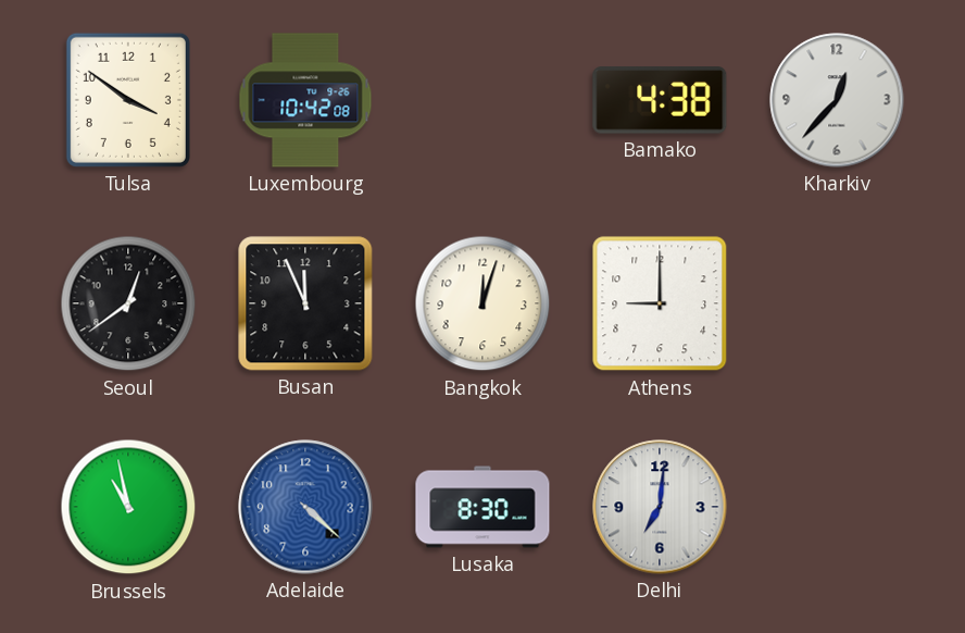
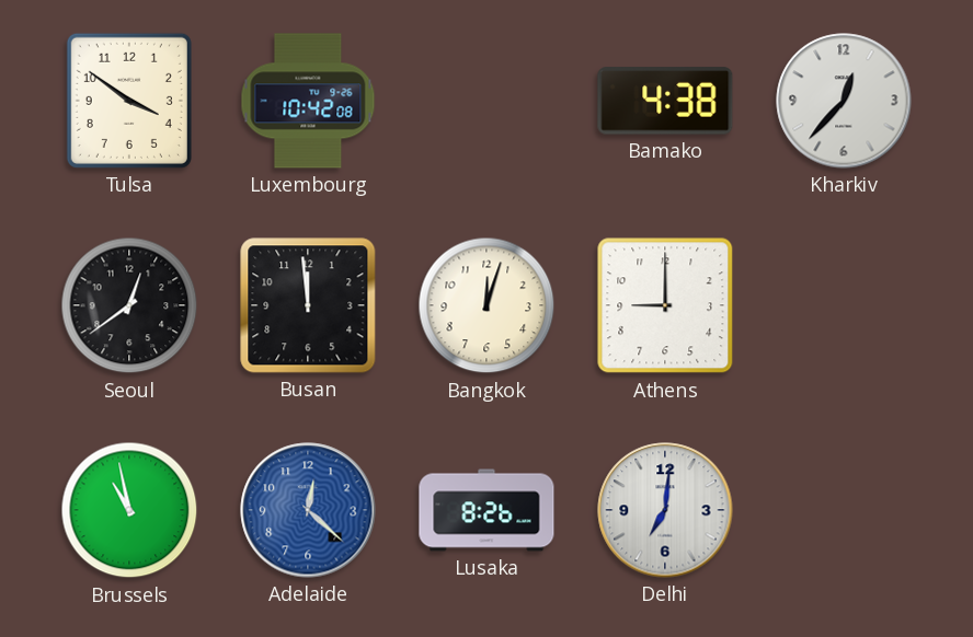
Busan: 11:56 -> 11:59 (308, 305)
Adelaide: 4:22 -> 12:22 (308, 510)
Lusaka: 8:30 -> 8:26 (486, 510)
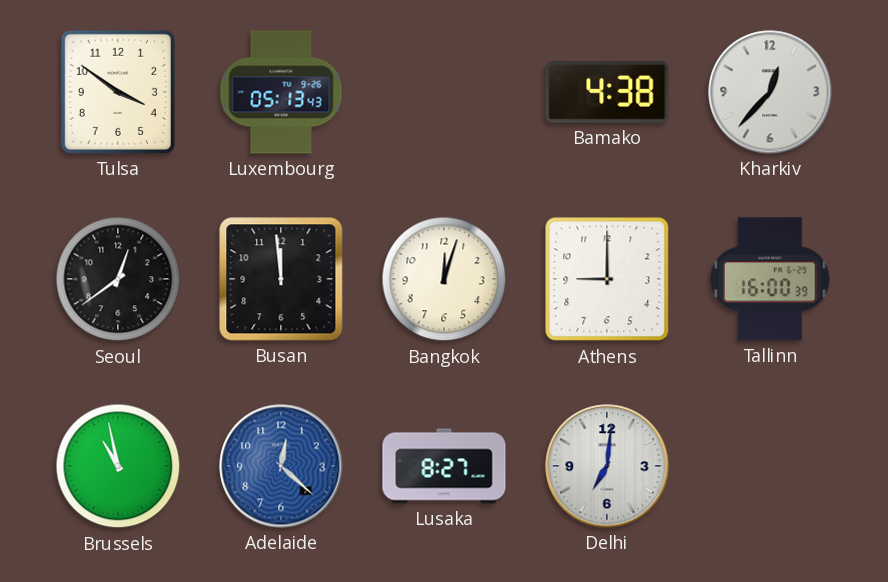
Luxembourg: 10:42 -> 05:13 (281, 92)
Tallinn: none -> 16:00 (771, 279)
Lusaka: 8:26 -> 8:27 (444, 466)
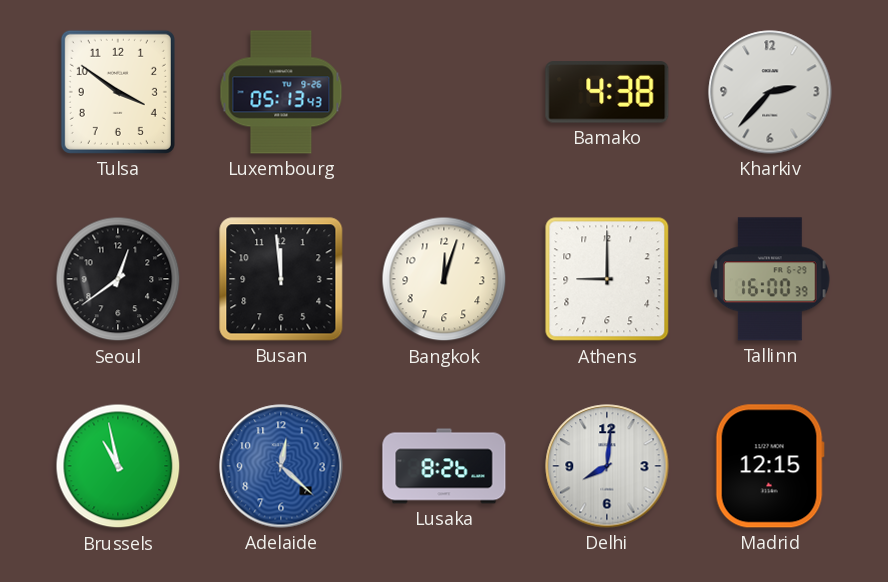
Kharkiv: 12:37 -> 2:37 (770, 92)
Lusaka: 8:27 -> 8:26 (444, 466)
Delhi: 7:01 -> 8:01 (607, 466)
Madrid: none -> 12:15 (770, 466)
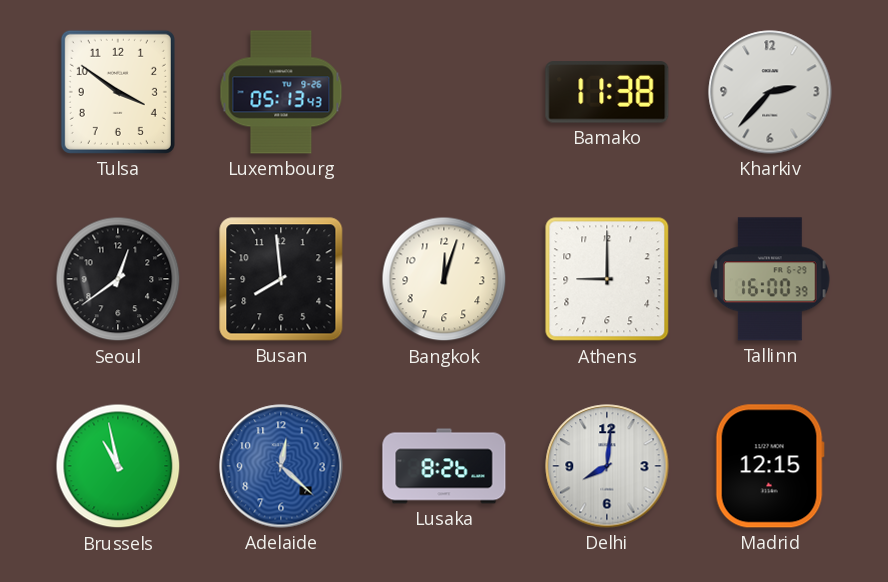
Bamako: 4:38 -> 11:38 (607, 92)
Busan: 11:59 -> 7:59 (281, 279)
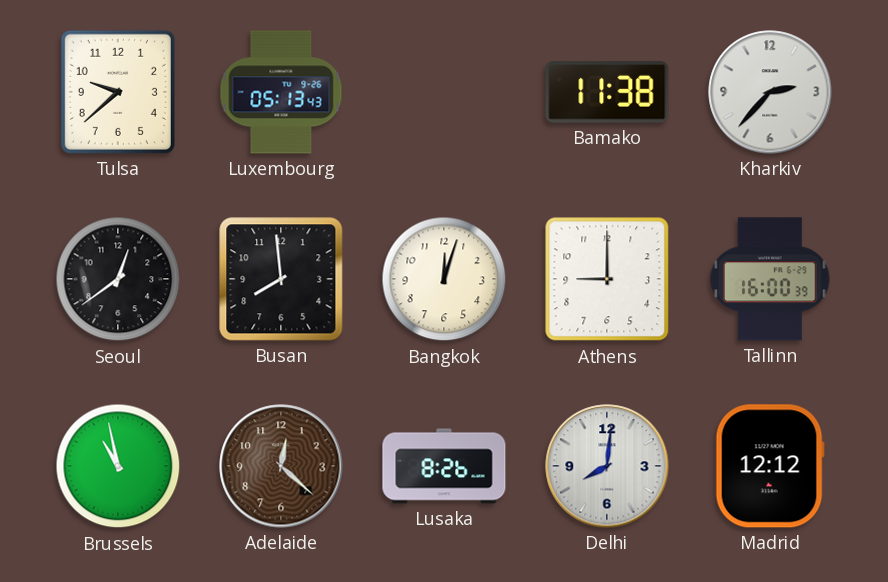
Tulsa: 3:51 -> 9:38 (118, 92)
Adelaide dial: blue -> brown (281, 466)
Madrid: 12:15 -> 12:12 (770, 466)
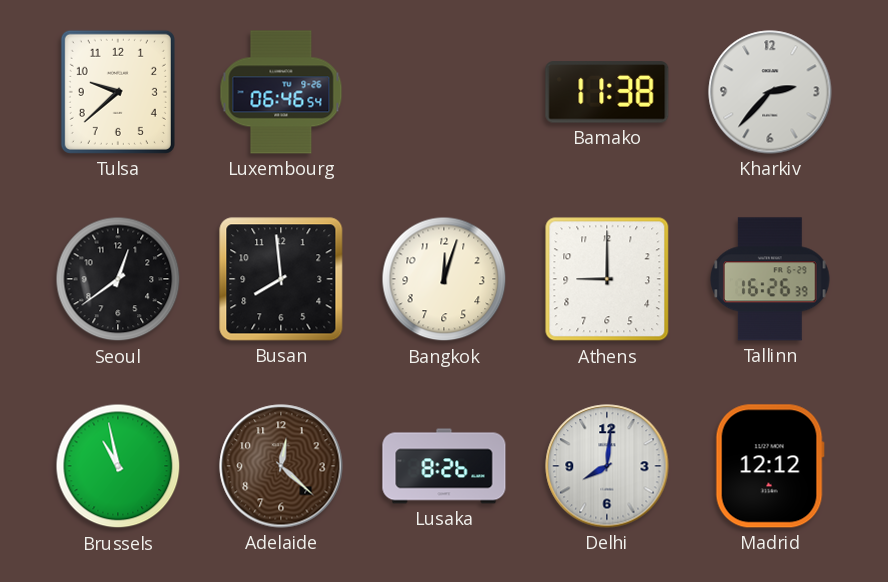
Luxembourg: 05:13 -> 06:46 (281, 92)
Tallinn: 16:00 -> 16:26 (771, 279)
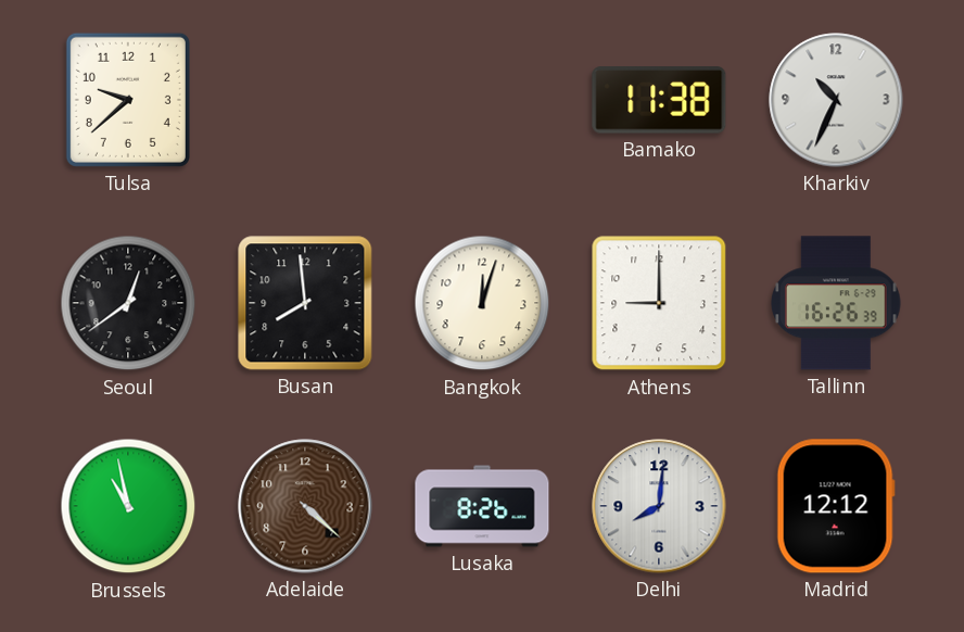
Luxembourg: 06:46 -> none (281, 92)
Kharkiv: 2:37 -> 10:34 (836, 100)
Adelaide: 12:22 -> 4:22 (305, 506)
